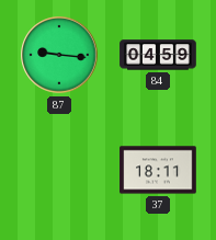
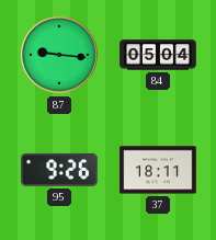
84: 04:59 -> 05:04 (158, 55)
95: none -> 9:26 (59, 170)
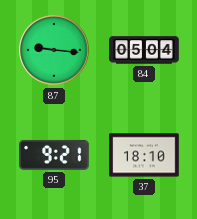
95: 9:26 -> 9:21 (54, 155)
37: 18:11 -> 18:10 (144, 155)
